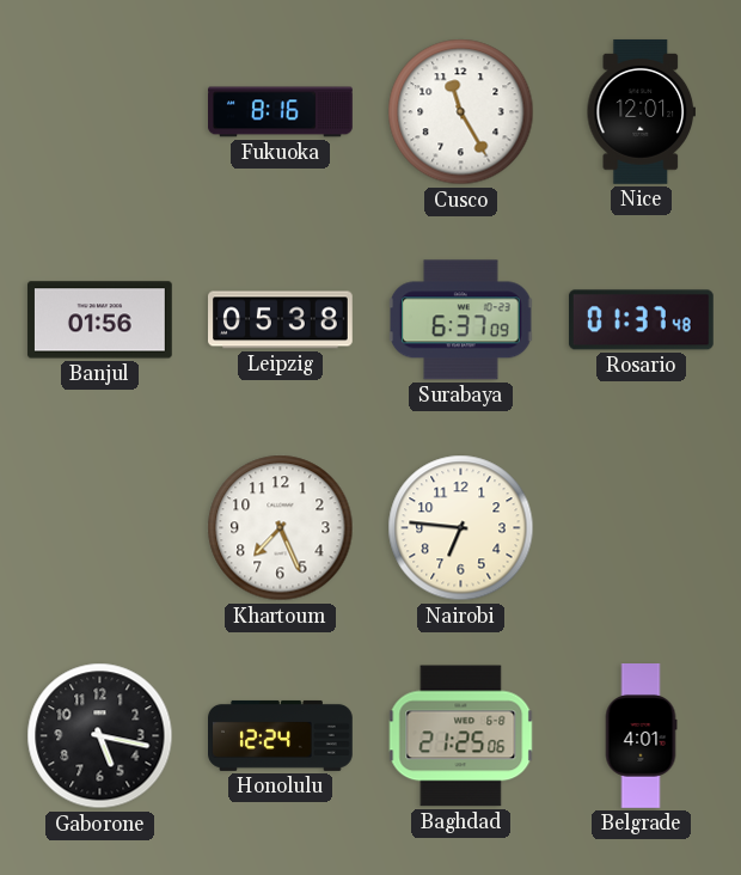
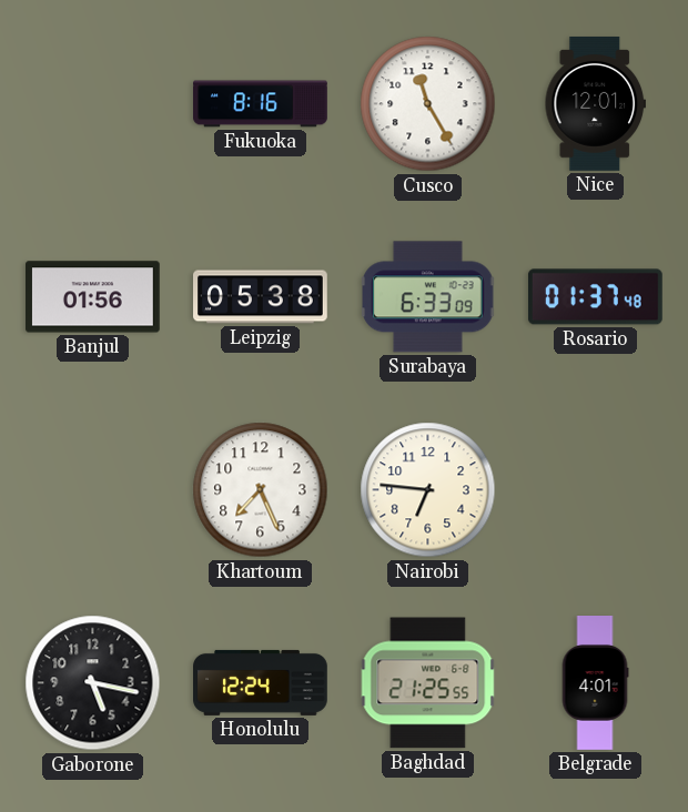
Surabaya: 6:37 -> 6:33 (428, 297)
Baghdad: 21:25:06 -> 21:25:55 (428, 683)
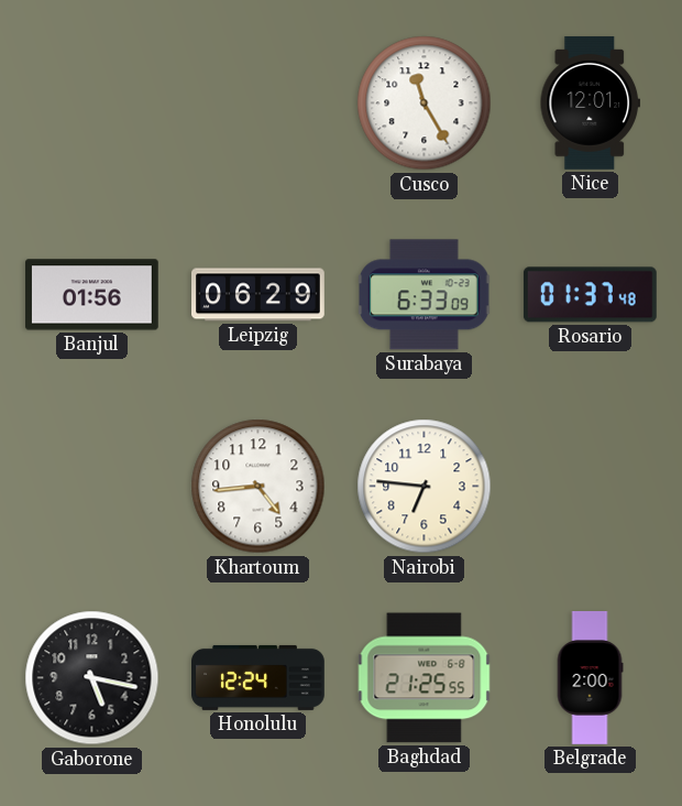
Fukuoka: 8:16 -> none (261, 104)
Leipzig: 05:38 -> 06:29 (258, 295)
Khartoum: 7:26 -> 4:44 (258, 487)
Belgrade: 4:01 -> 2:00 (590, 678)
